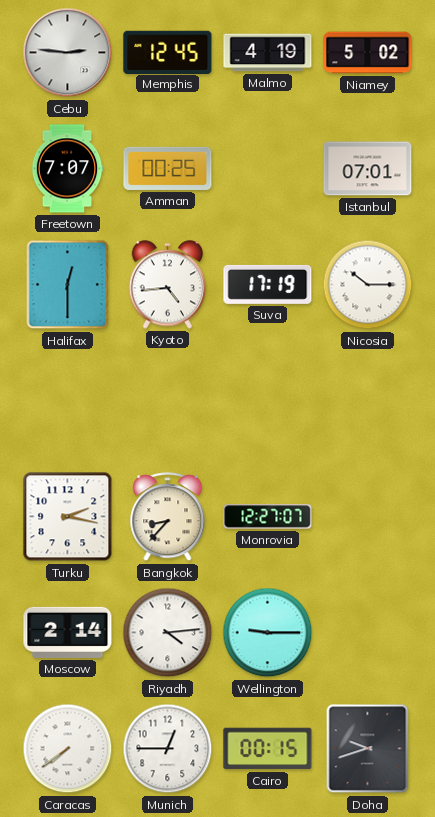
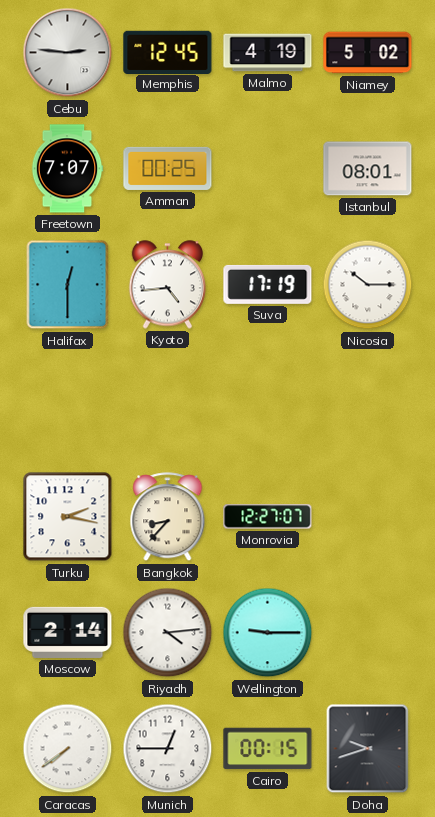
Istanbul: 07:01 -> 08:01 (368, 169)
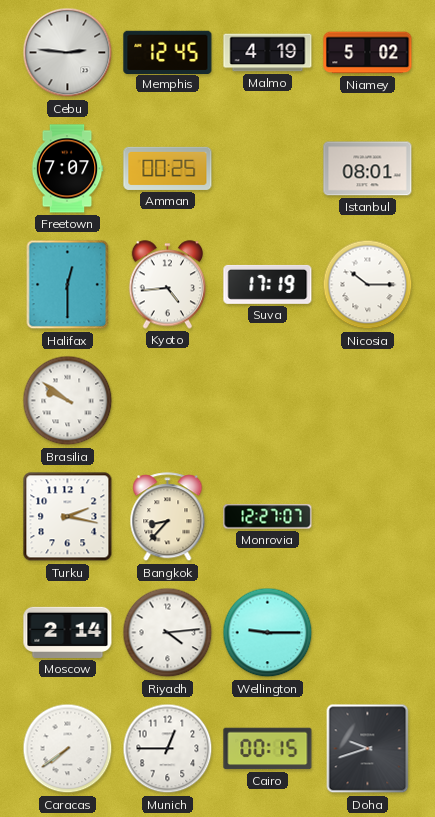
Brasilia: none -> 9:51 (68, 401)
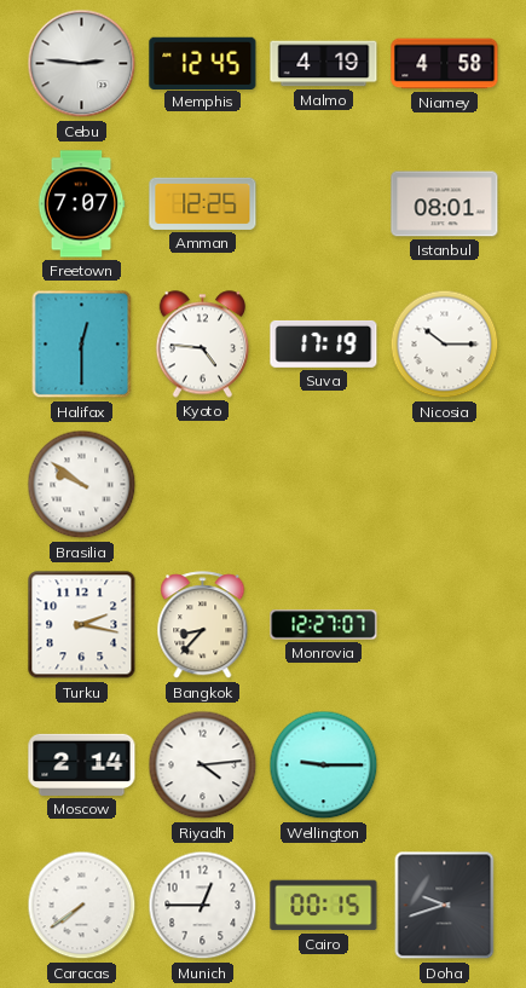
Niamey: 5:02 -> 4:58 (445, 64)
Amman: 00:25 -> 12:25 (203, 203)
Kyoto: 4:44 -> 4:46 (203, 345)
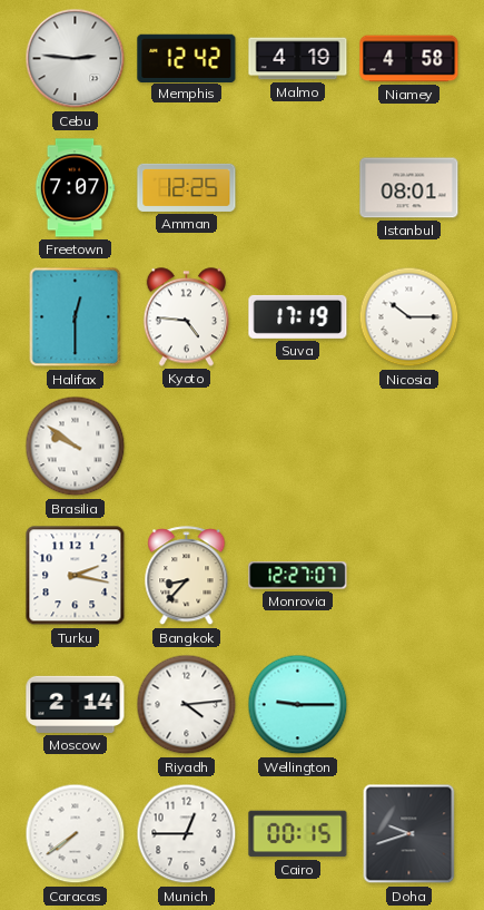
Memphis: 12:45 -> 12:42 (187, 58)
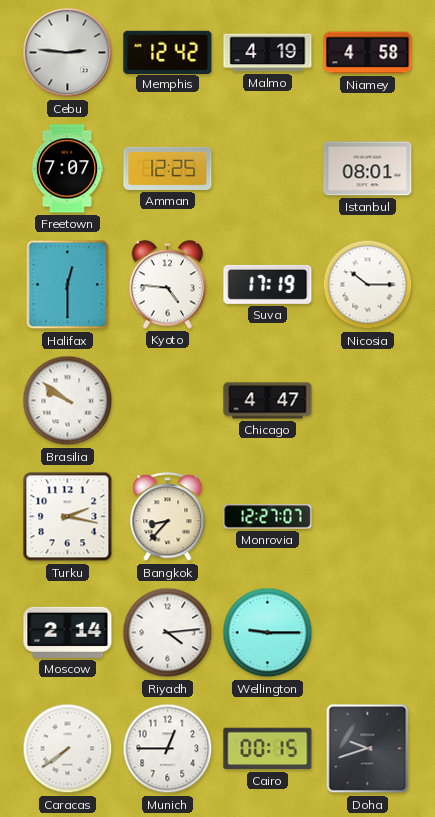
Chicago: none -> 4:47 (268, 401)
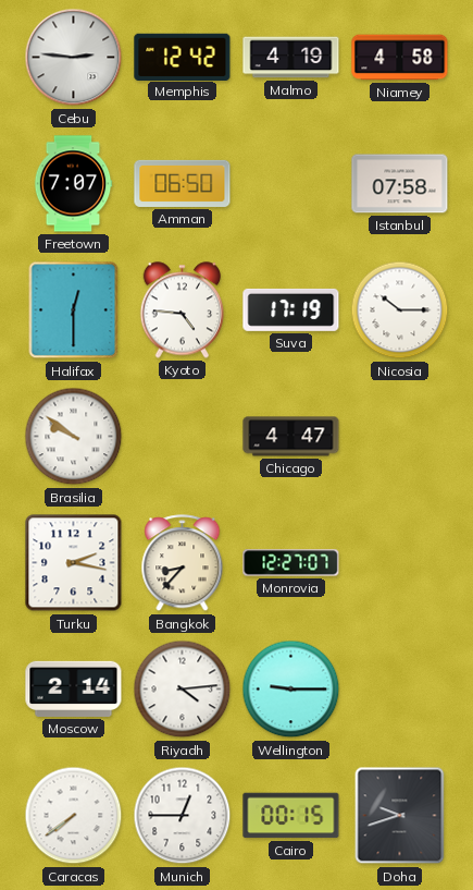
Amman: 12:25 -> 06:50 (183, 183)
Istanbul: 08:01 -> 07:58 (400, 184)
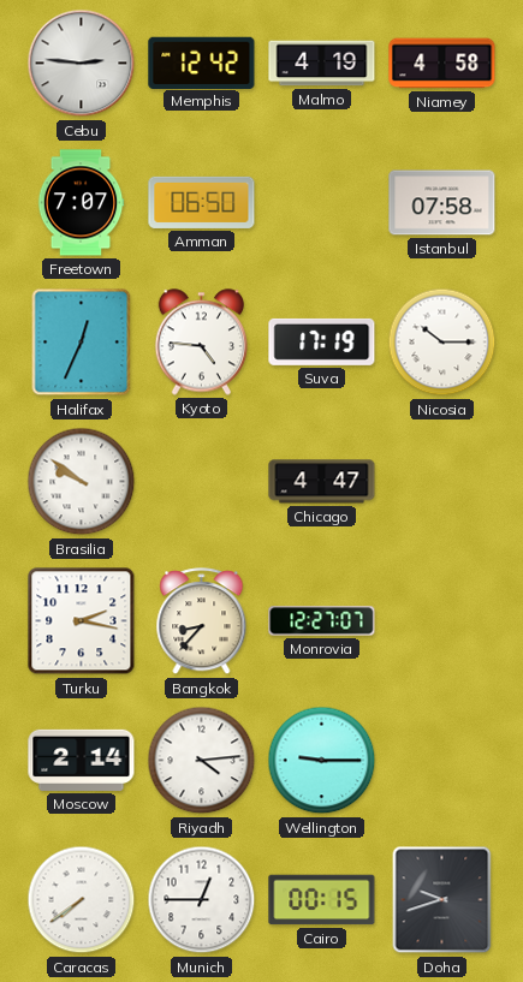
Halifax: 12:30 -> 12:34 (82, 343)
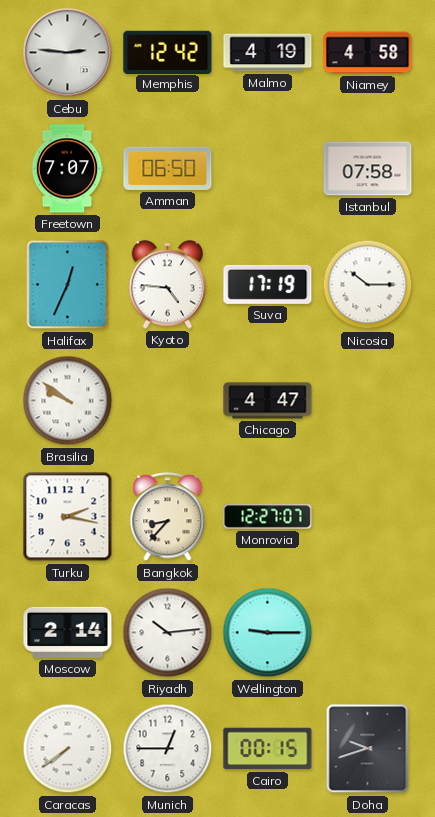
Riyadh: 4:14 -> 10:14 (168, 633)
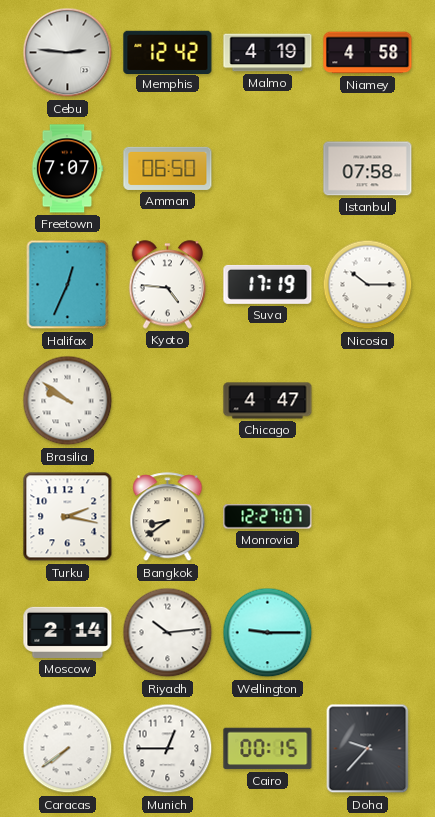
Bangkok: 8:37 -> 8:39 (168, 517)
Doha: 9:42 -> 9:37 (368, 749)
